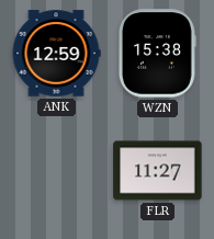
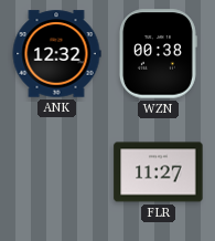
ANK: 12:59 -> 12:32 (56, 54)
WZN: 15:38 -> 00:38 (158, 54)
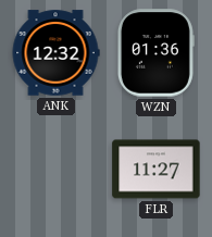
WZN: 00:38 -> 01:36 (155, 53)
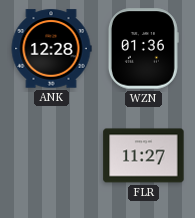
ANK: 12:32 -> 12:28 (51, 49)
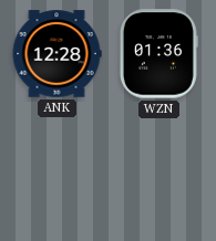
FLR: 11:27 -> none (144, 156)
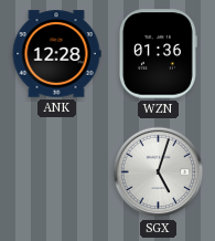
SGX: none -> 5:03 (159, 172)
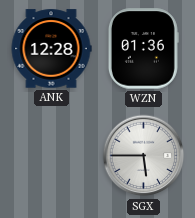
SGX: 5:03 -> 5:45 (144, 156)
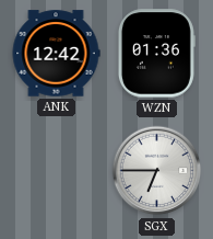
ANK: 12:28 -> 12:42 (56, 54)
SGX: 5:45 -> 6:45 (157, 171)
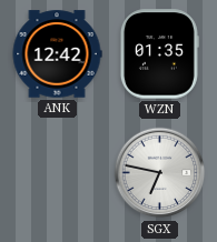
WZN: 01:36 -> 01:35 (159, 54)
SGX: 6:45 -> 6:47 (160, 173)
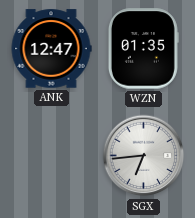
ANK: 12:42 -> 12:47 (51, 49)
SGX: 6:47 -> 6:44 (144, 156)
